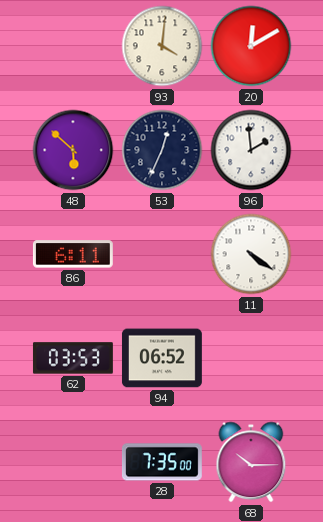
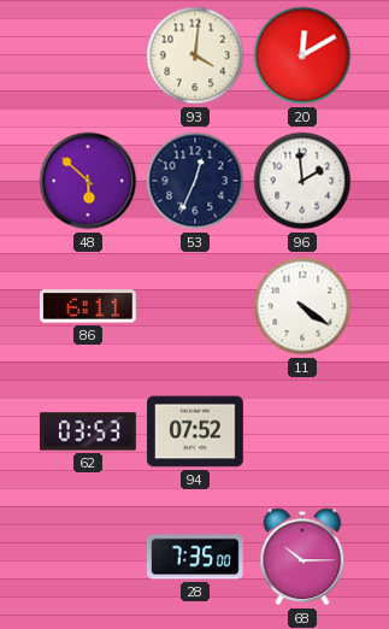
94: 06:52 -> 07:52 (195, 431)
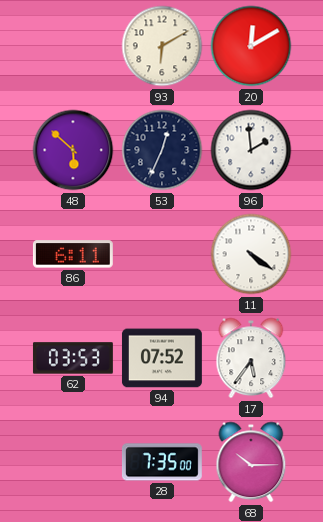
93: 4:01 -> 6:10 (162, 46)
17: none -> 5:36 (251, 358)
